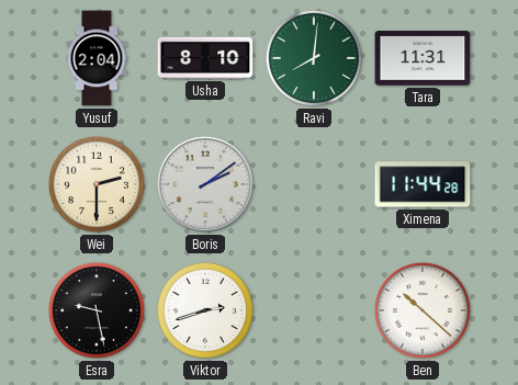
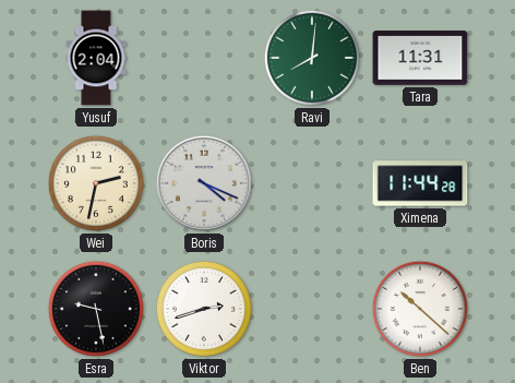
Usha: 8:10 -> none (205, 58)
Wei: 2:30 -> 2:32 (96, 183)
Boris: 2:09 -> 4:19 (204, 183)
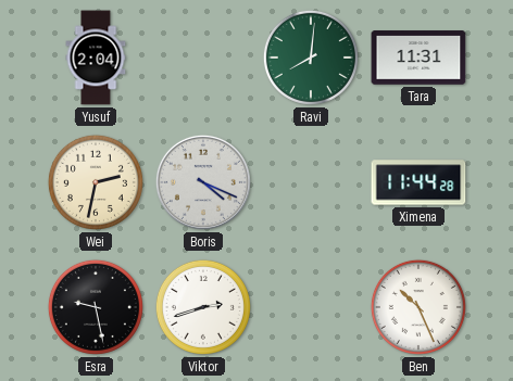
Ben: 10:22 -> 10:26 (418, 307)
